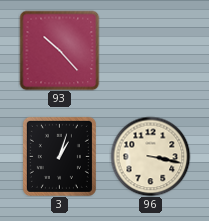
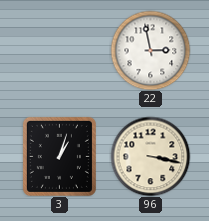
93: 10:23 -> none (59, 50)
22: none -> 2:58 (150, 50)
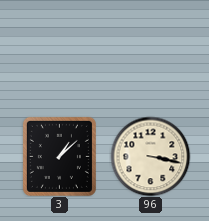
22: 2:58 -> none (150, 50)
3: 1:03 -> 1:08 (59, 156)
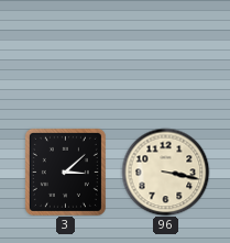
3: 1:08 -> 3:08 (65, 172)
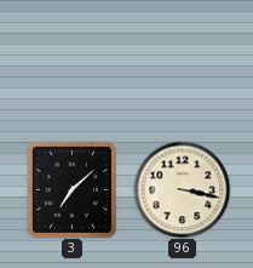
3: 3:08 -> 7:08 (71, 189)
